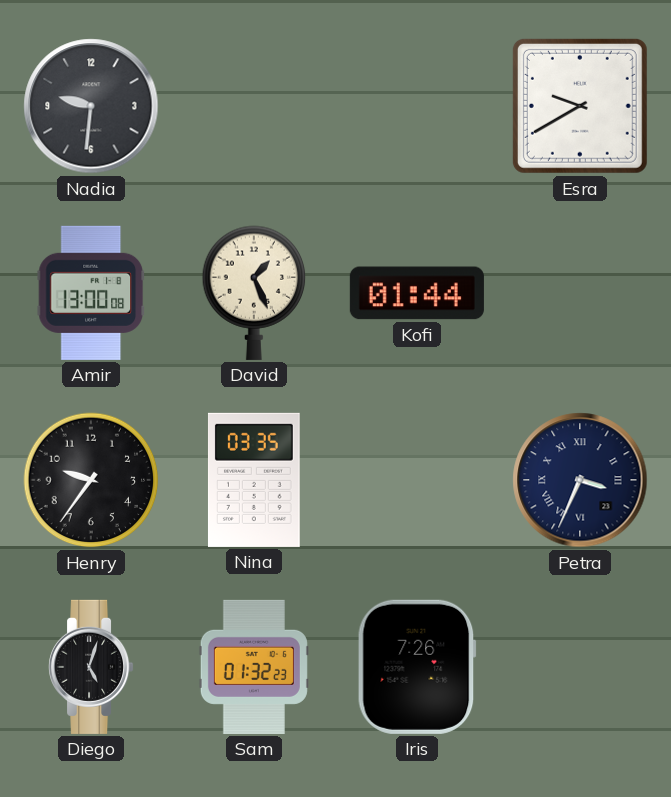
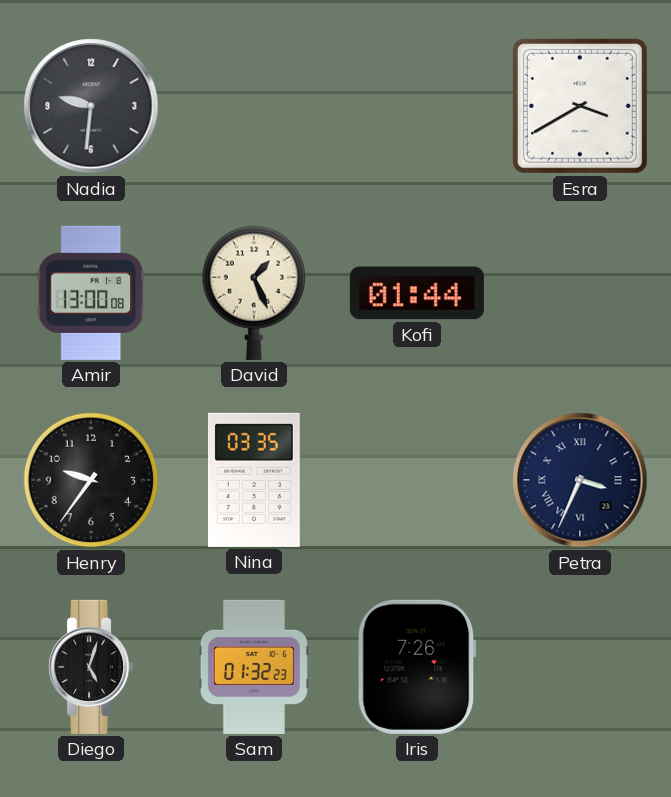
Esra: 9:40 -> 3:40 (580, 106)
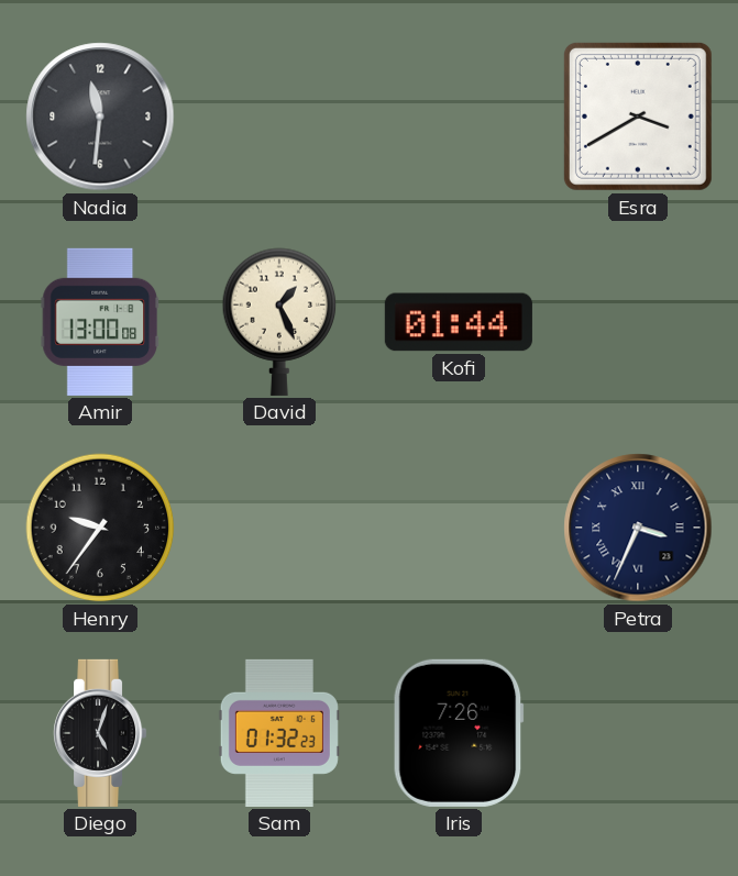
Nadia: 9:31 -> 11:31 (100, 117)
Nina: 03:35 -> none (254, 480)
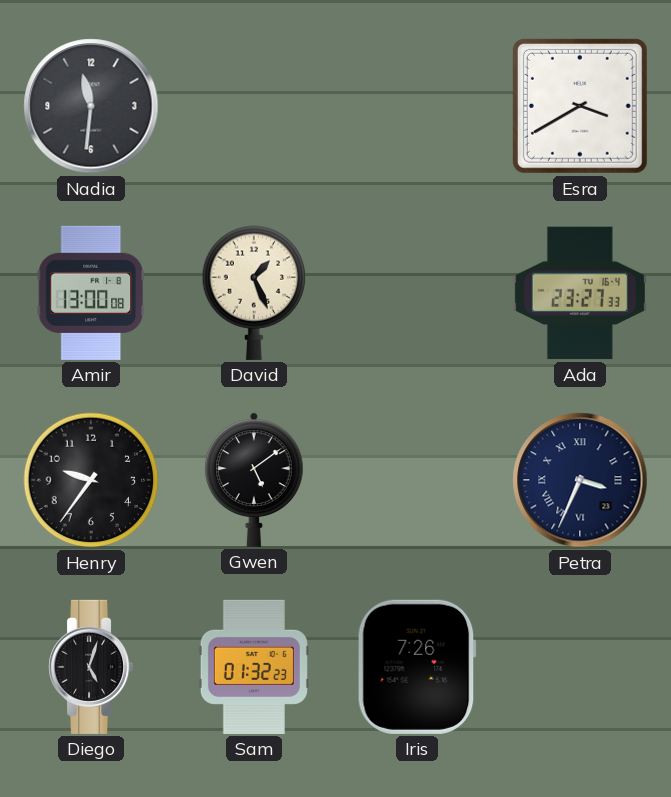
Kofi: 01:44 -> none (459, 322)
Ada: none -> 23:27 (580, 293)
Gwen: none -> 5:09 (254, 480)
